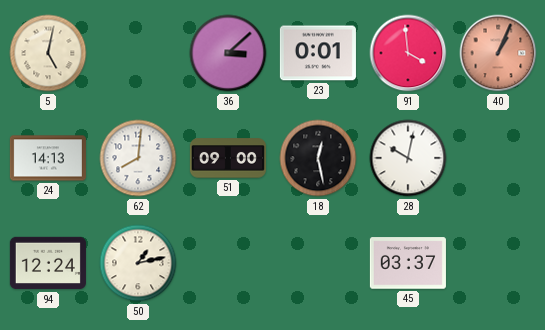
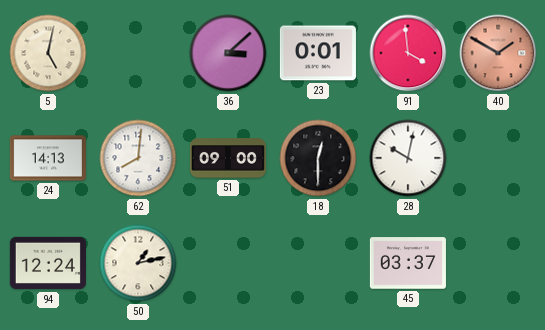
40: 1:04 -> 1:50 (498, 53)
18: 12:28 -> 12:30 (318, 158)
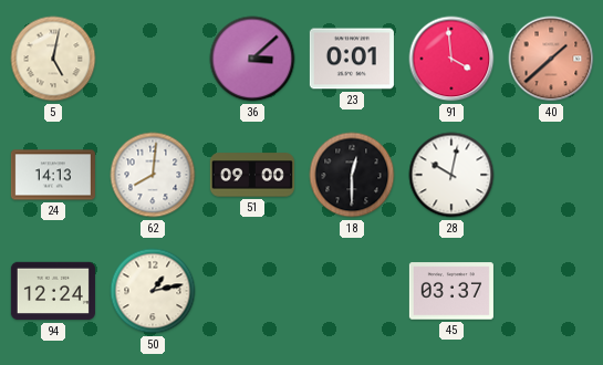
40: 1:50 -> 1:38 (551, 59)
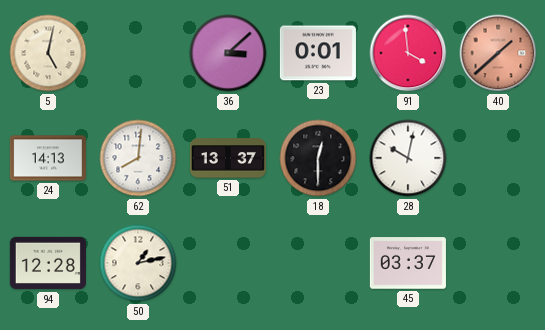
51: 09:00 -> 13:37 (228, 158)
94: 12:24 -> 12:28 (48, 263)
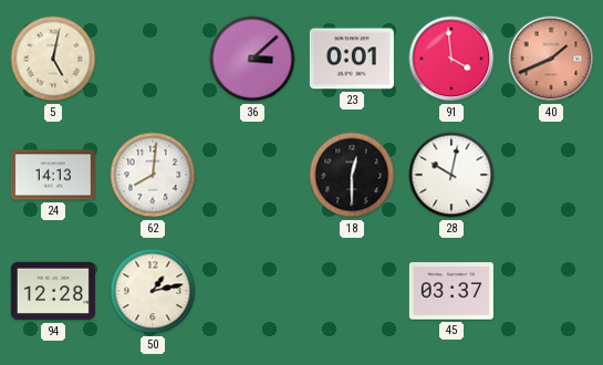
40: 1:38 -> 1:41 (551, 59)
51: 13:37 -> none (228, 158)
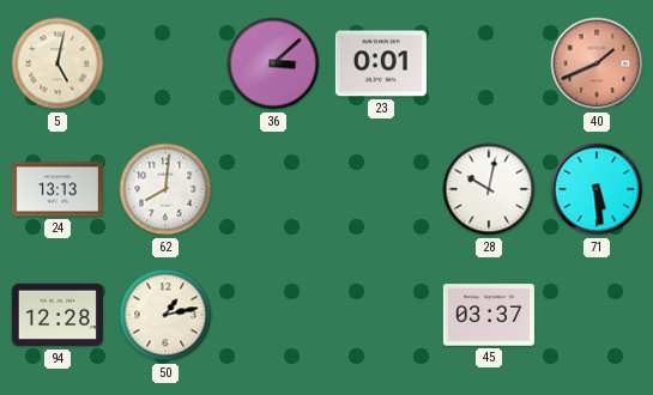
91: 3:59 -> none (451, 59)
24: 14:13 -> 13:13 (58, 189)
18: 12:30 -> none (352, 175)
71: none -> 5:29 (597, 189)
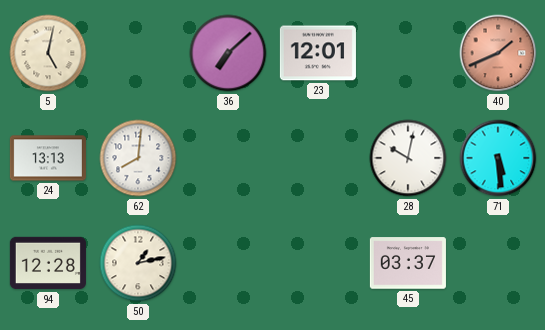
36: 3:08 -> 7:08 (228, 53)
23: 0:01 -> 12:01 (318, 53)
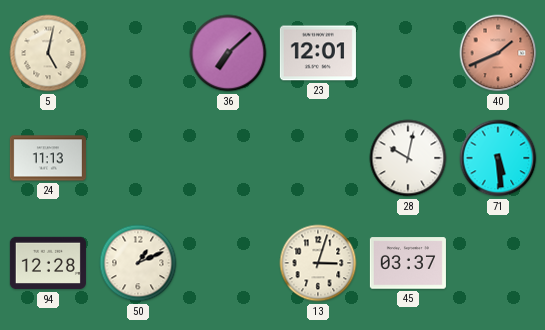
24: 13:13 -> 11:13 (48, 158)
62: 8:01 -> none (138, 158)
50: 1:13 -> 1:11 (138, 263)
13: none -> 3:03 (318, 263)
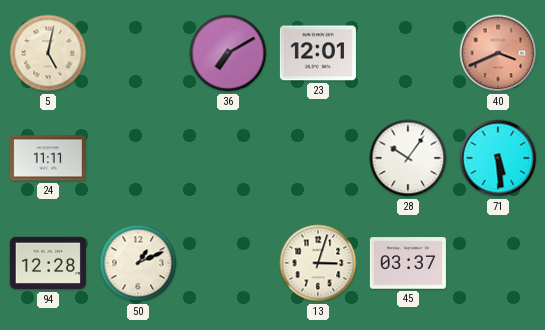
36: 7:08 -> 7:10 (228, 53)
40: 1:41 -> 3:41 (498, 53)
24: 11:13 -> 11:11 (48, 158)
28: 10:02 -> 10:06 (408, 158)
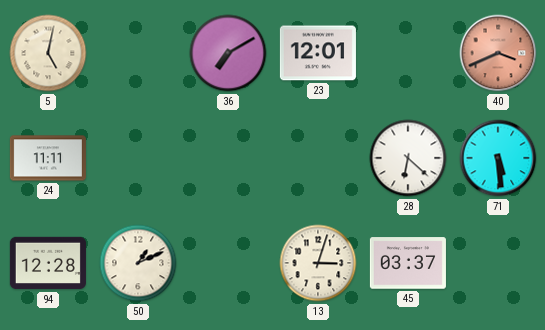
28: 10:06 -> 6:22 (408, 158)
